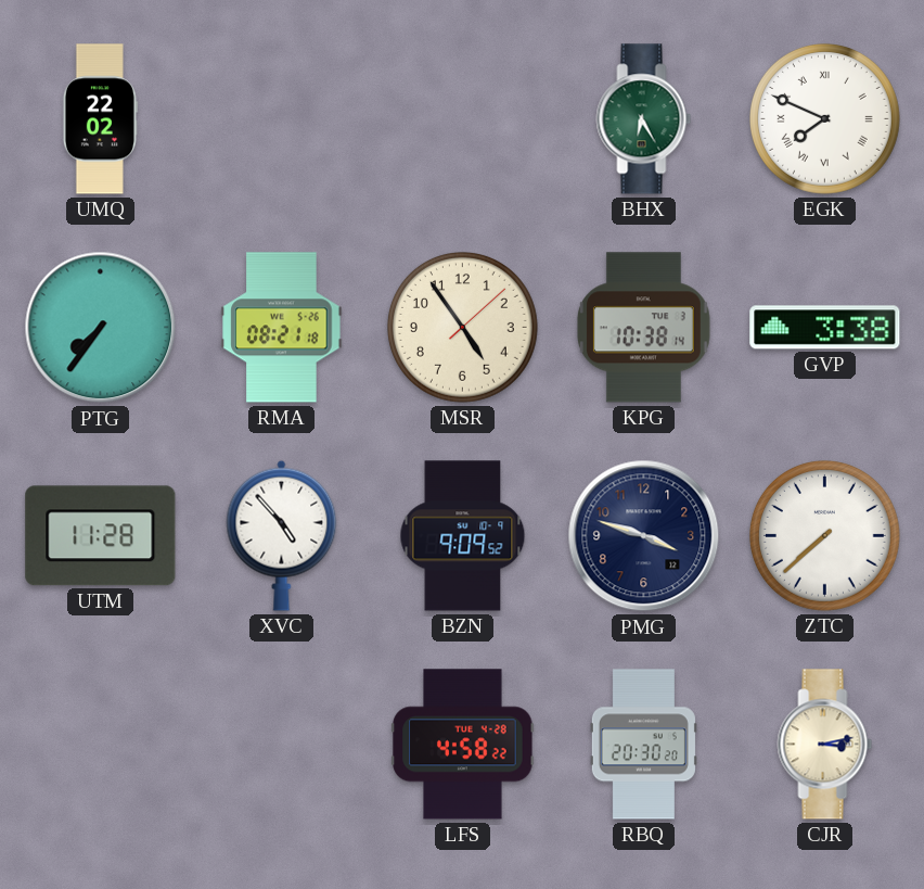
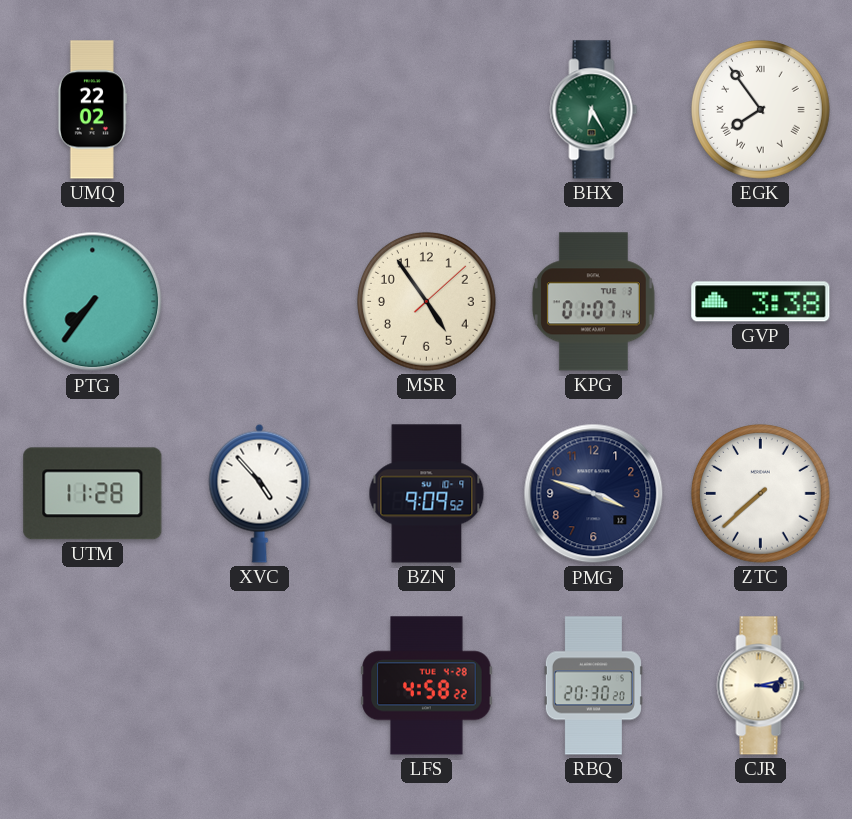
EGK: 7:49 -> 7:54 (760, 109)
RMA: 08:21 -> none (282, 328)
KPG: 10:38 -> 01:07 (593, 302)
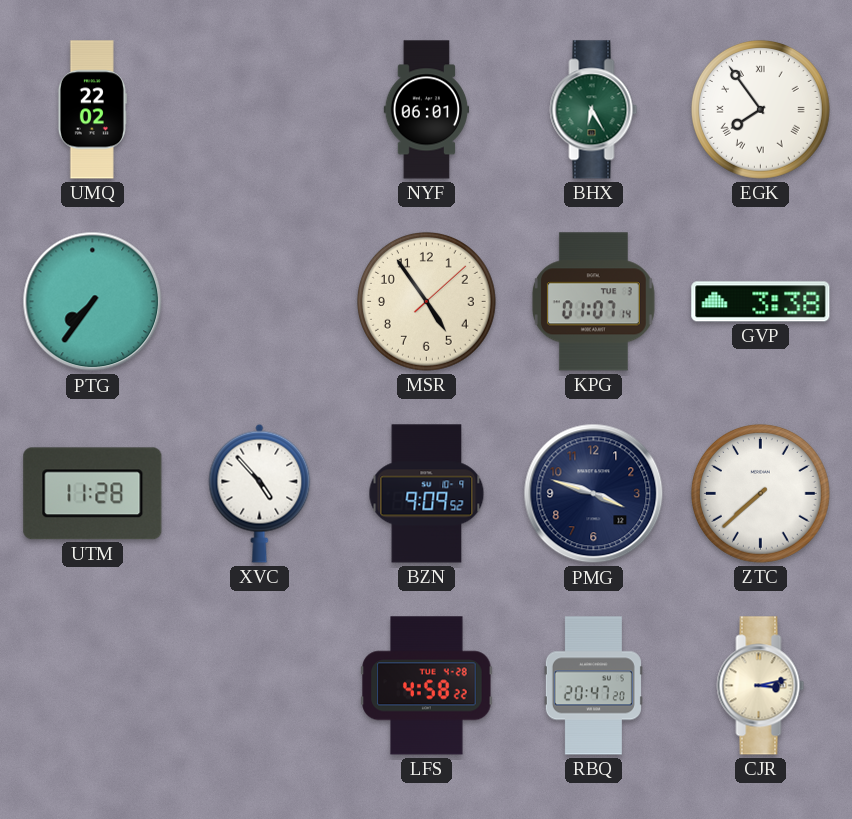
NYF: none -> 06:01 (427, 110)
RBQ: 20:30 -> 20:47 (593, 686)
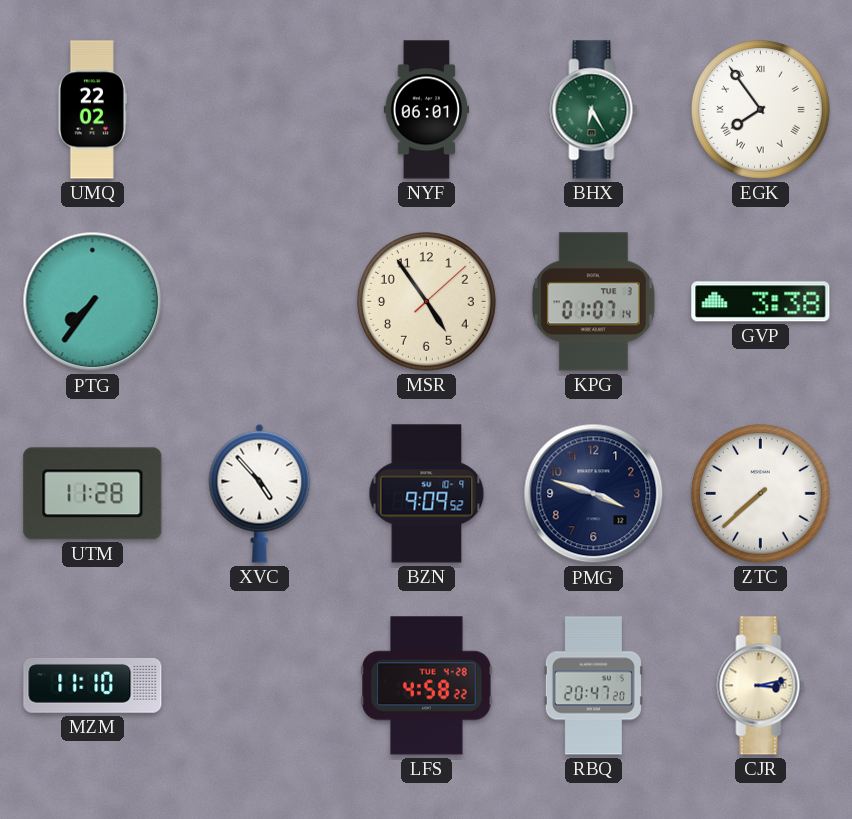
MZM: none -> 11:10 (93, 685)
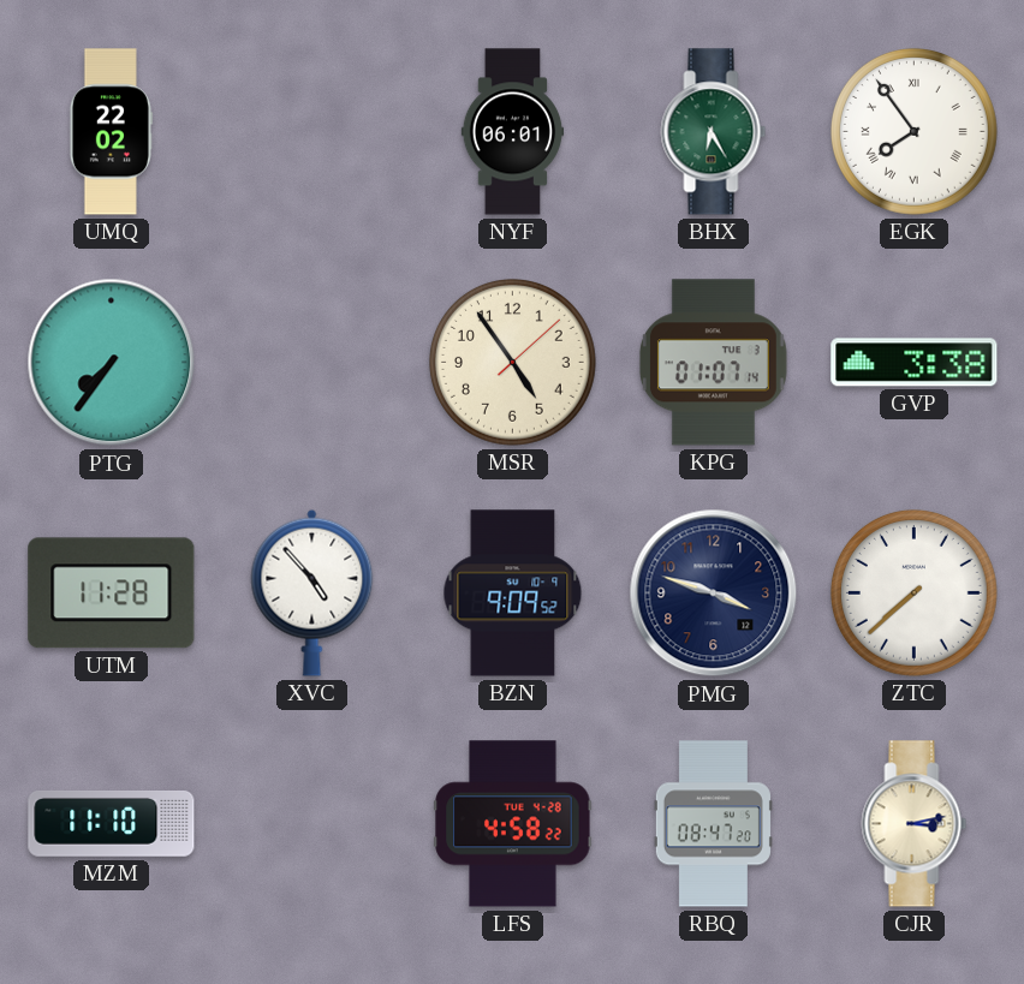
RBQ: 20:47 -> 08:47 (713, 824)
